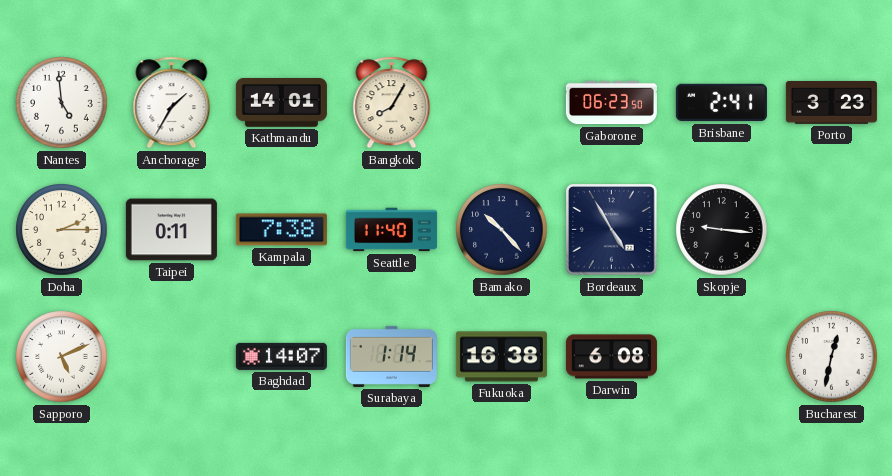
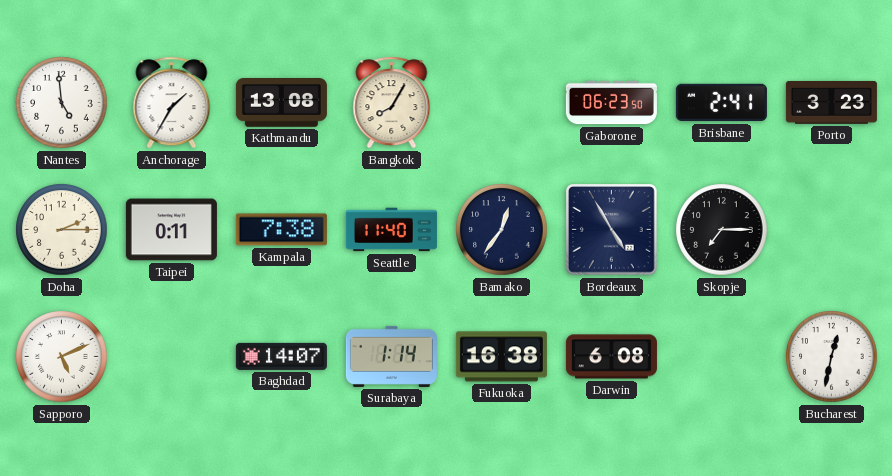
Kathmandu: 14:01 -> 13:08 (281, 103)
Bamako: 10:23 -> 12:36 (502, 230)
Skopje: 9:16 -> 7:15 (722, 230)
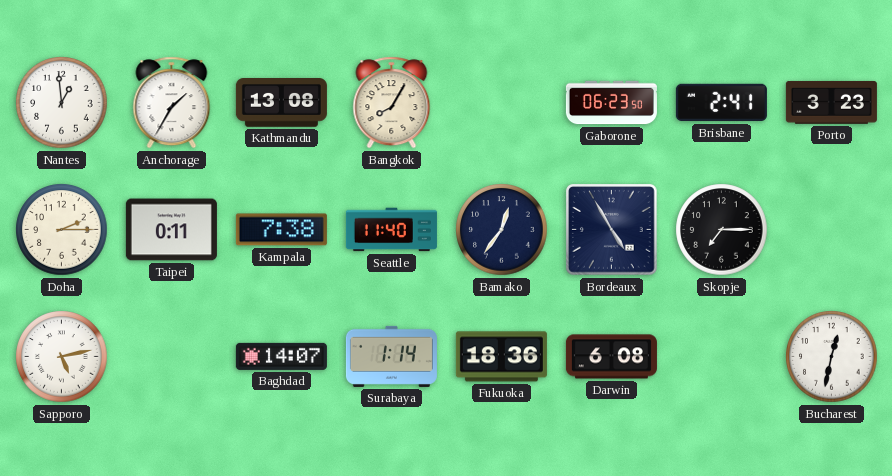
Nantes: 4:59 -> 12:59 (62, 103)
Sapporo: 5:11 -> 5:13 (62, 357)
Fukuoka: 16:38 -> 18:36 (501, 357)
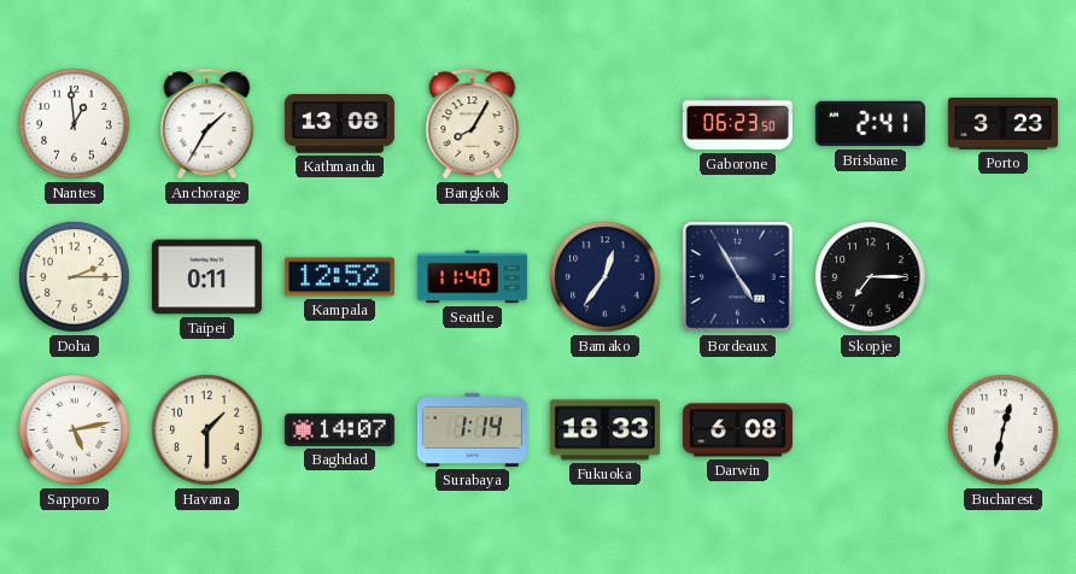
Kampala: 7:38 -> 12:52 (339, 277)
Havana: none -> 1:30 (207, 430)
Fukuoka: 18:36 -> 18:33 (604, 430)
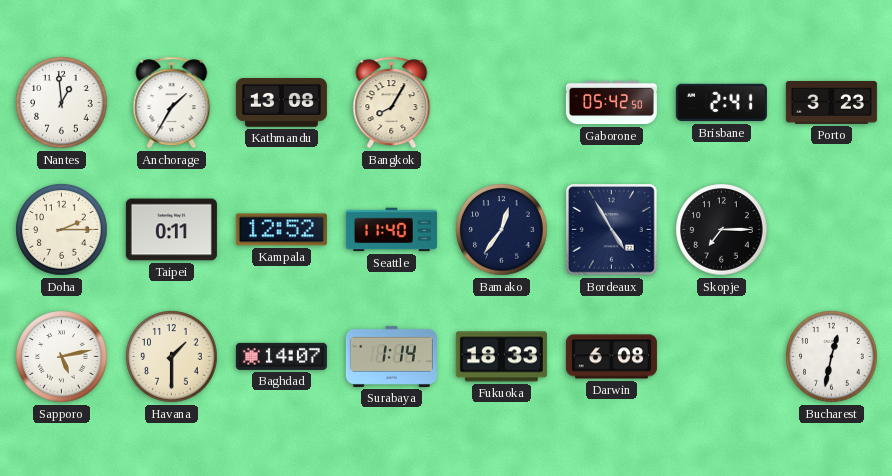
Gaborone: 06:23 -> 05:42 (611, 103)
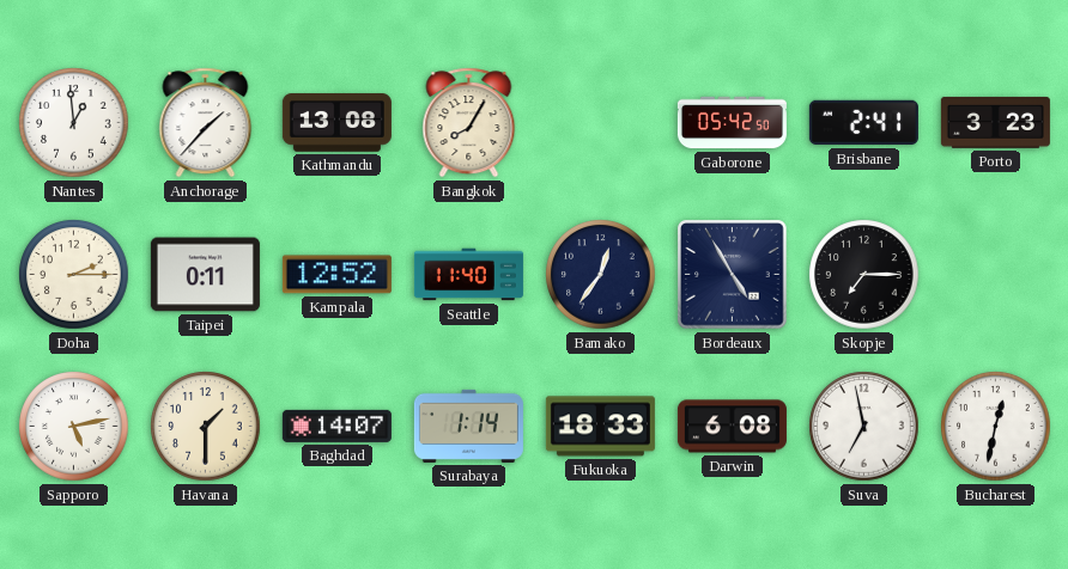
Anchorage: 1:35 -> 1:37 (206, 123)
Suva: none -> 6:58 (864, 427)
